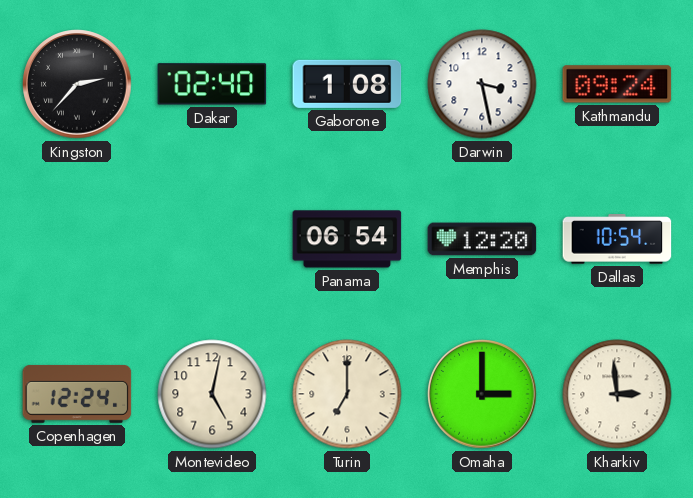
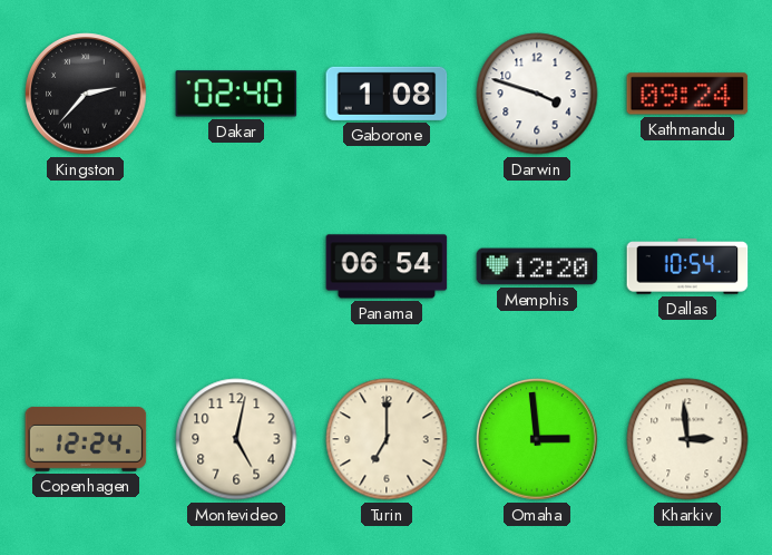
Darwin: 3:28 -> 3:48 (537, 94)
Omaha: 3:00 -> 2:59 (537, 439)
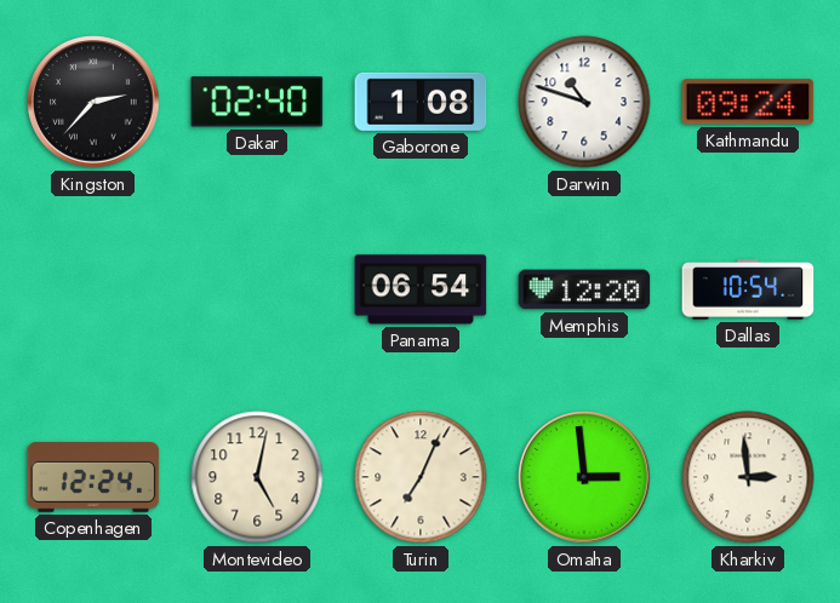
Darwin: 3:48 -> 10:48 (584, 102)
Turin: 7:00 -> 7:04 (421, 477)
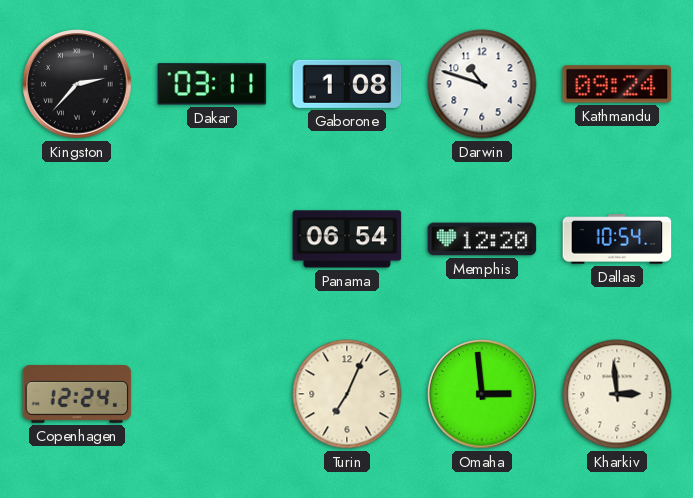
Dakar: 02:40 -> 03:11 (212, 84)
Montevideo: 5:02 -> none (257, 477)
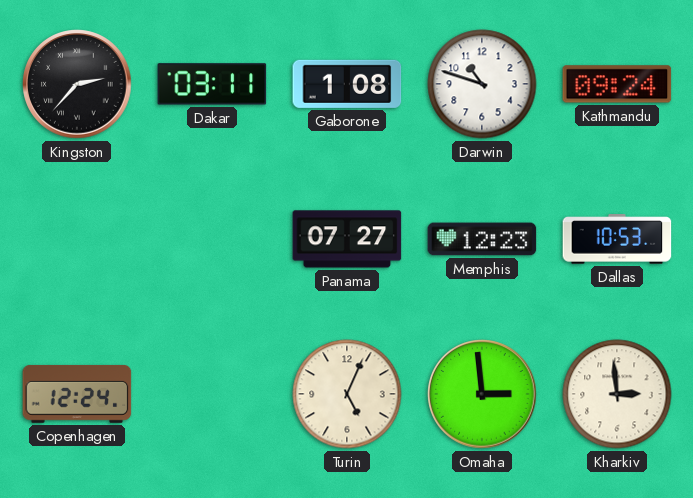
Panama: 06:54 -> 07:27 (347, 239)
Memphis: 12:20 -> 12:23 (482, 239)
Dallas: 10:54 -> 10:53 (617, 239)
Turin: 7:04 -> 5:04 (347, 394)
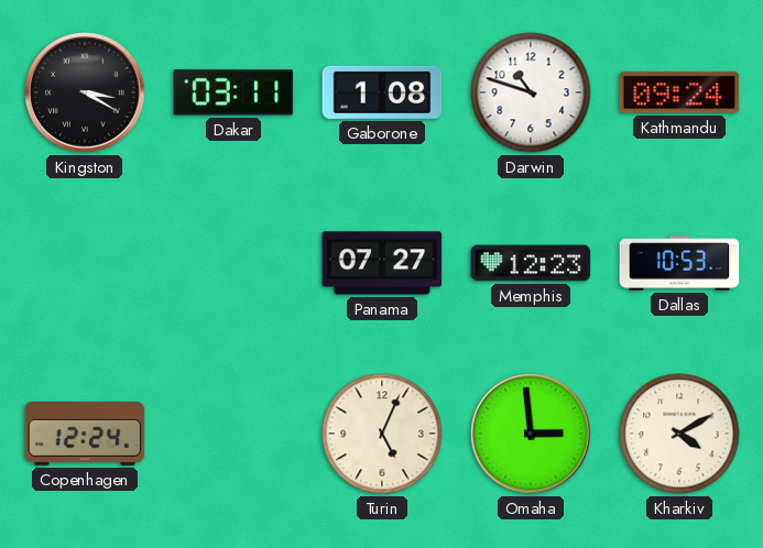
Kingston: 2:37 -> 3:20 (85, 92)
Kharkiv: 2:59 -> 4:10 (679, 434)
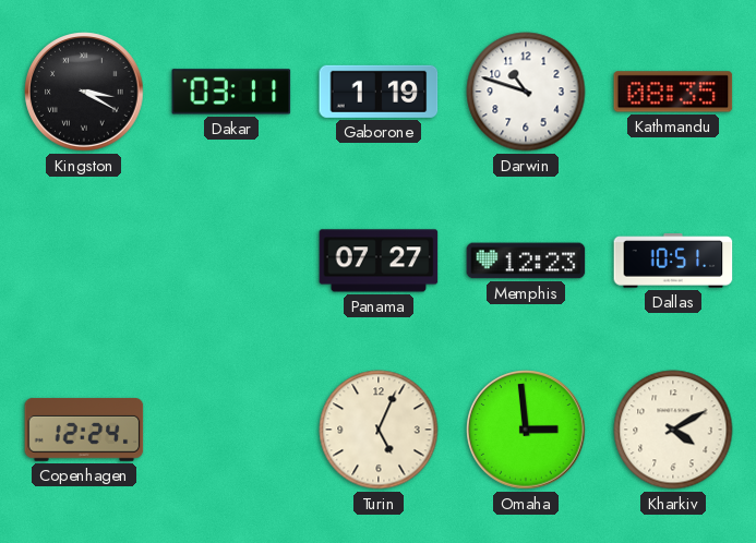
Gaborone: 1:08 -> 1:19 (379, 92)
Kathmandu: 09:24 -> 08:35 (673, 92)
Dallas: 10:53 -> 10:51 (673, 261)
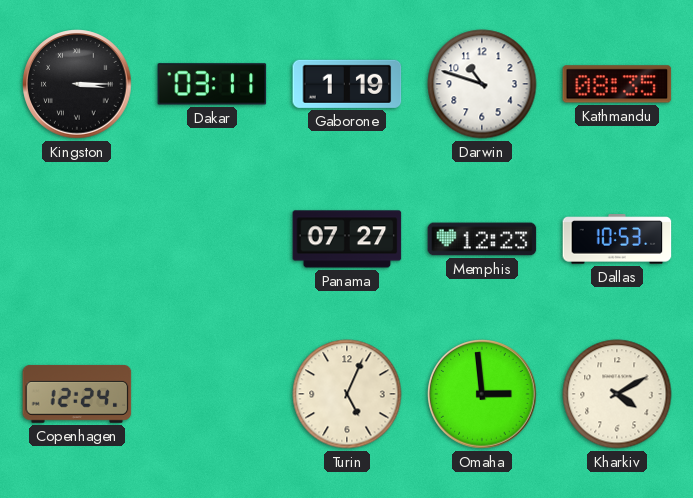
Kingston: 3:20 -> 3:15 (77, 84)
Dallas: 10:51 -> 10:53 (617, 239)
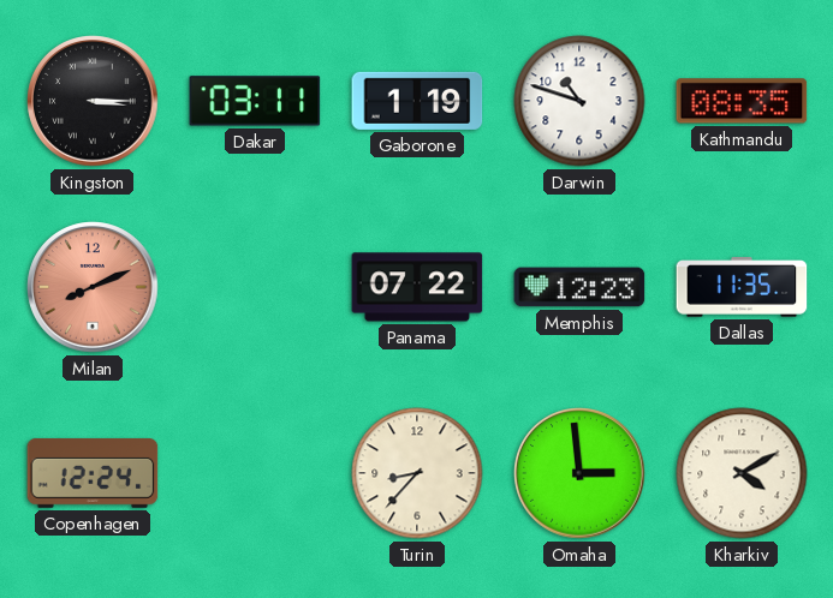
Milan: none -> 8:11 (93, 287)
Panama: 07:27 -> 07:22 (417, 287)
Dallas: 10:53 -> 11:35 (742, 287)
Turin: 5:04 -> 8:37 (417, 473)
